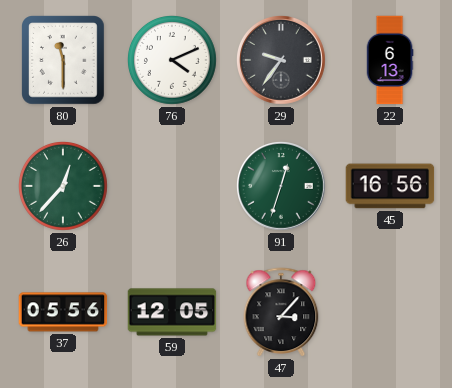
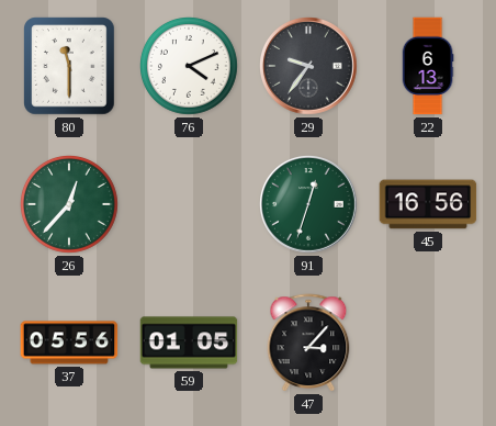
59: 12:05 -> 01:05 (189, 343)
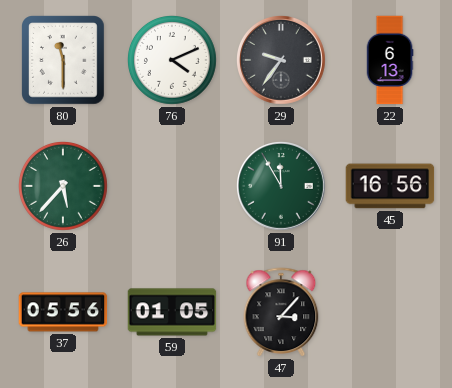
26: 12:37 -> 5:37 (64, 187)
91: 12:33 -> 11:55 (282, 187)
